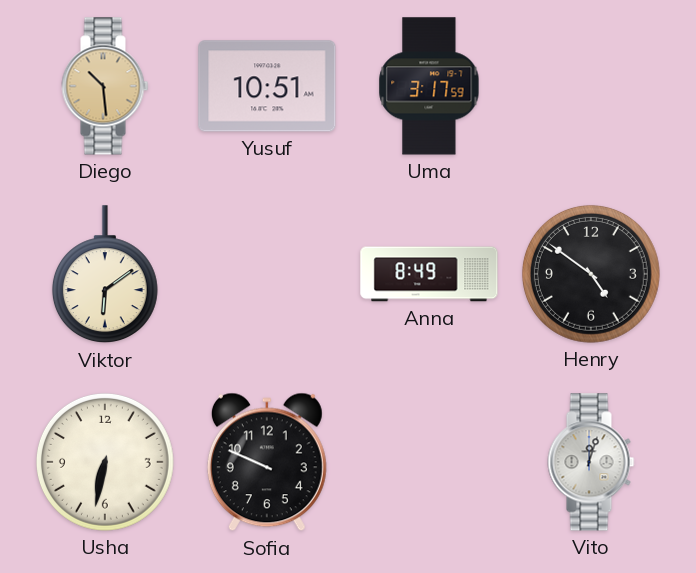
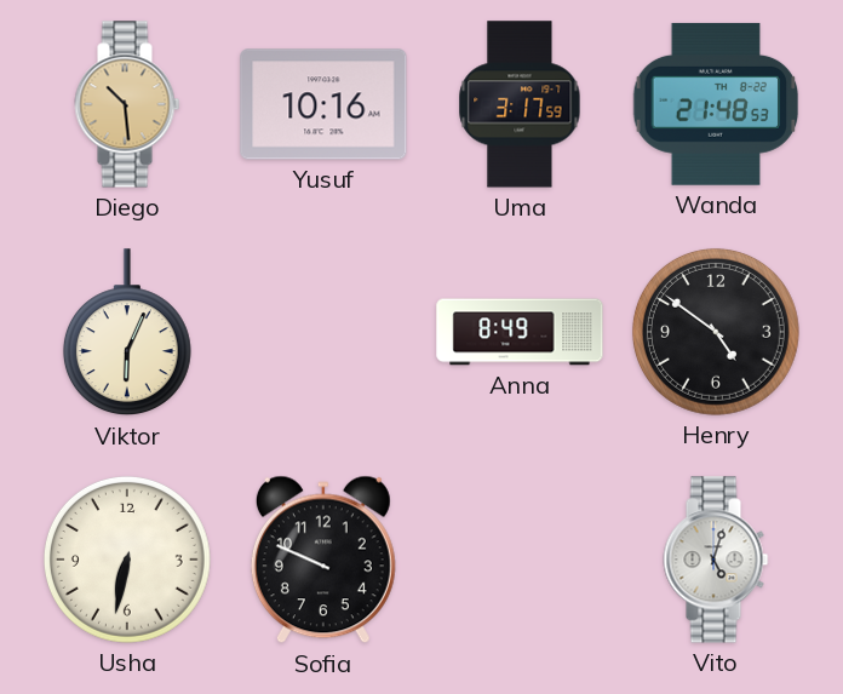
Yusuf: 10:51 -> 10:16 (323, 104)
Wanda: none -> 21:48 (716, 104)
Viktor: 6:09 -> 6:04 (127, 333)
Vito: 12:03 -> 5:03 (716, 560)
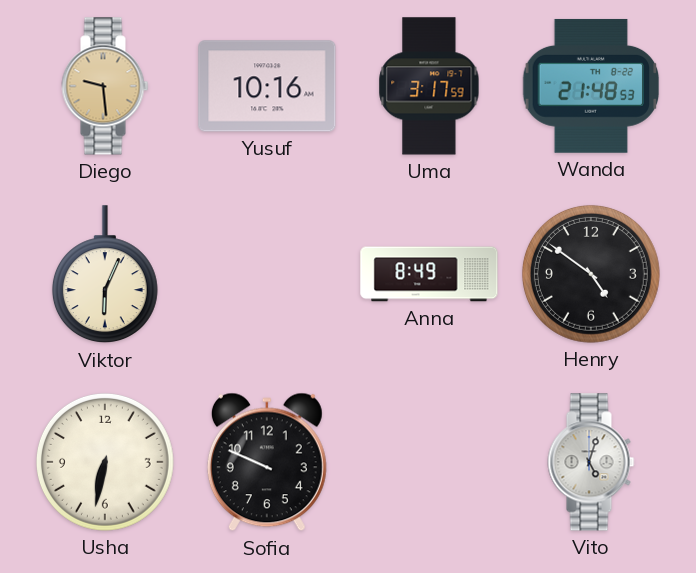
Diego: 10:29 -> 9:29 (105, 86)
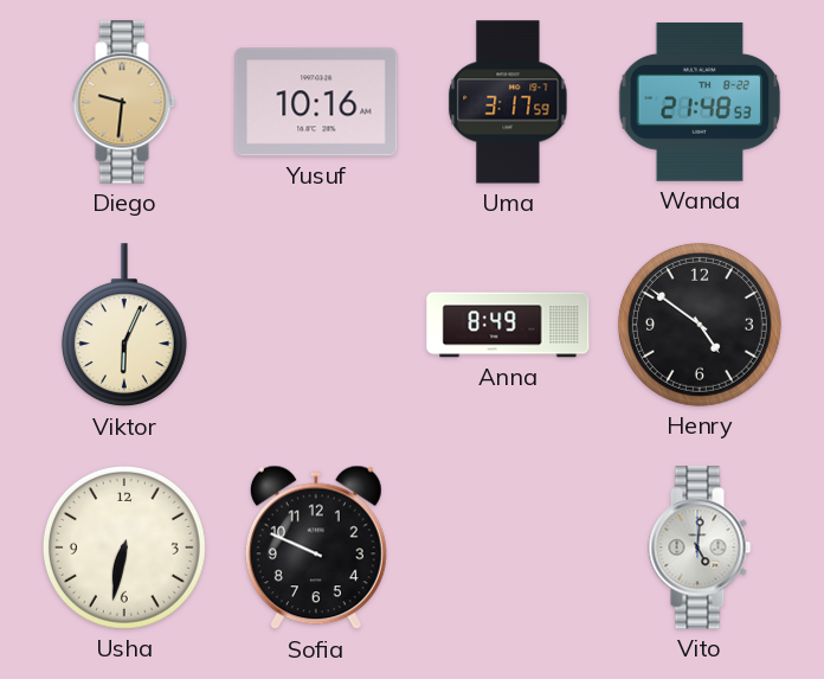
Diego: 9:29 -> 9:31 (124, 102)
Vito: 5:03 -> 5:01 (700, 547)
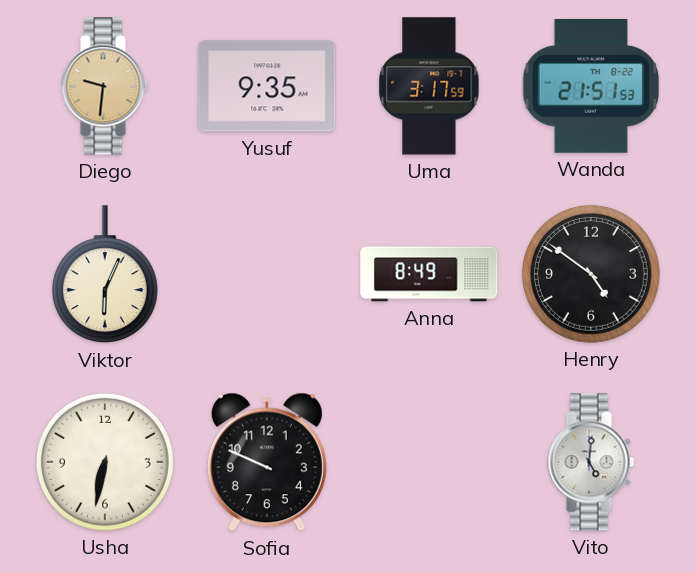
Yusuf: 10:16 -> 9:35 (267, 86)
Wanda: 21:48 -> 21:51 (591, 86)
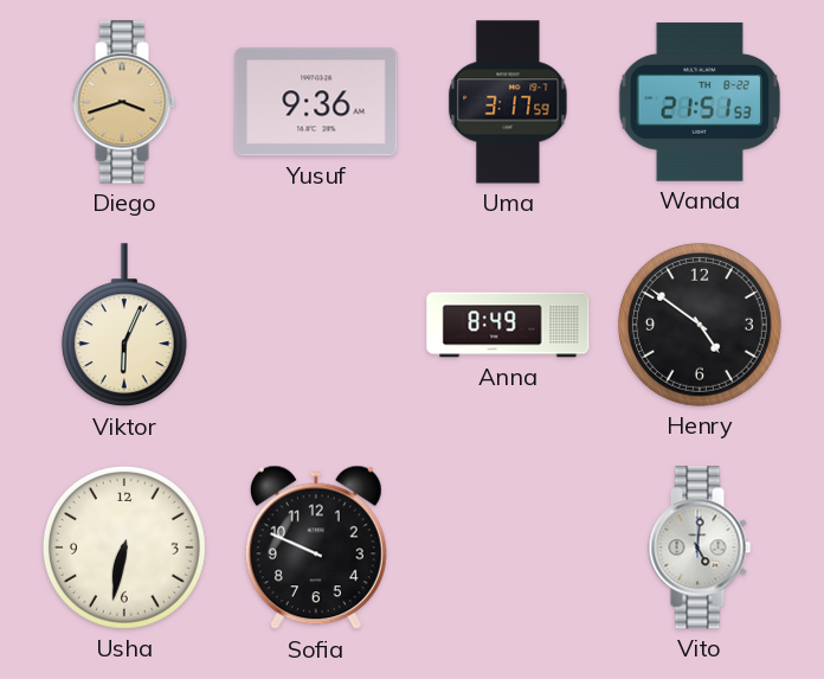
Diego: 9:31 -> 3:42 (124, 102)
Yusuf: 9:35 -> 9:36 (316, 102)
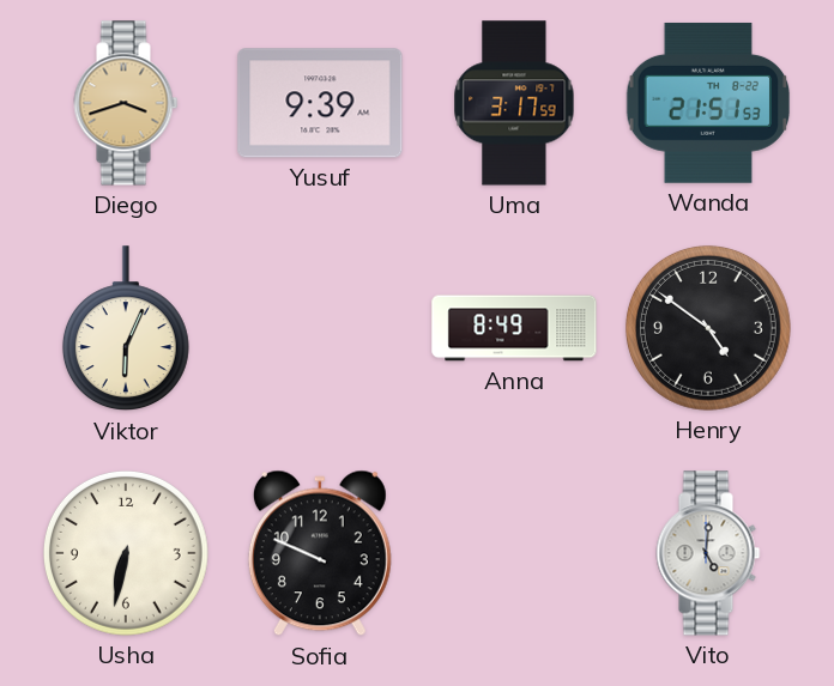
Yusuf: 9:36 -> 9:39 (320, 103)
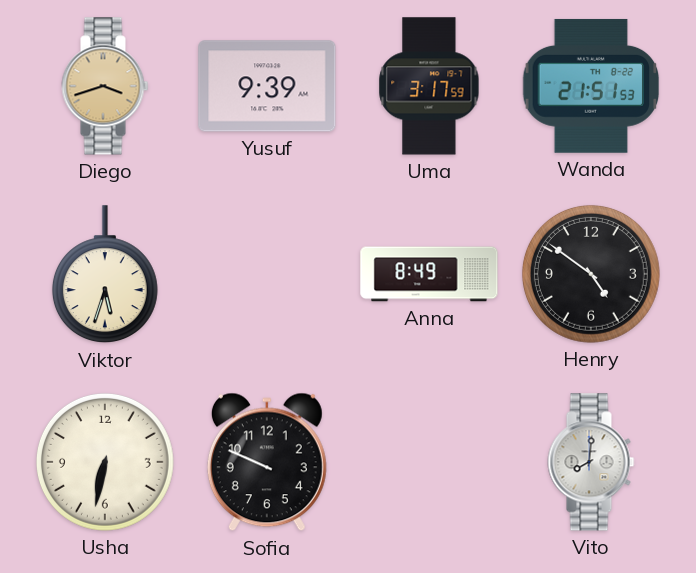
Viktor: 6:04 -> 5:33 (105, 275)
Vito: 5:01 -> 8:01 (591, 462)
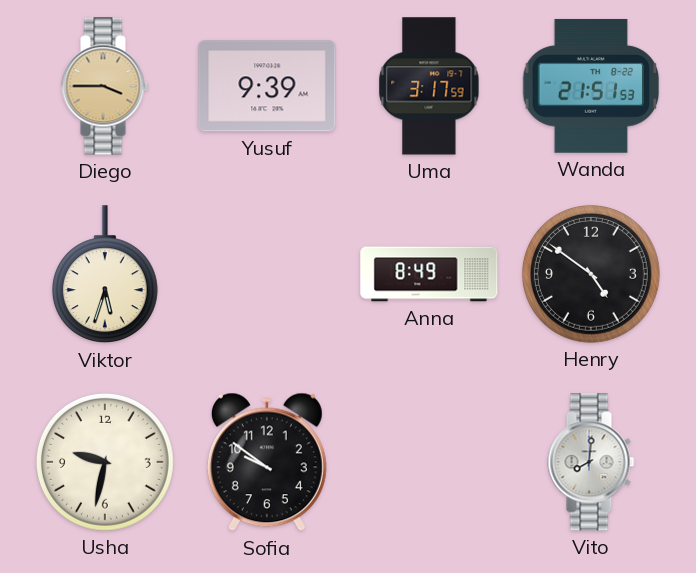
Diego: 3:42 -> 3:45 (105, 86)
Usha: 6:32 -> 9:32 (105, 462)
Sofia: 9:49 -> 9:51 (267, 462)
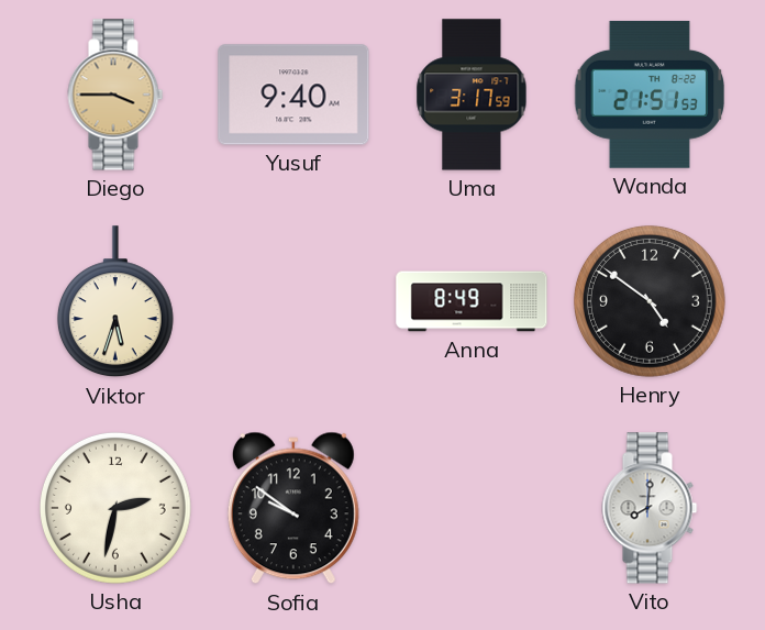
Yusuf: 9:39 -> 9:40 (293, 95)
Usha: 9:32 -> 2:32 (115, 508)
